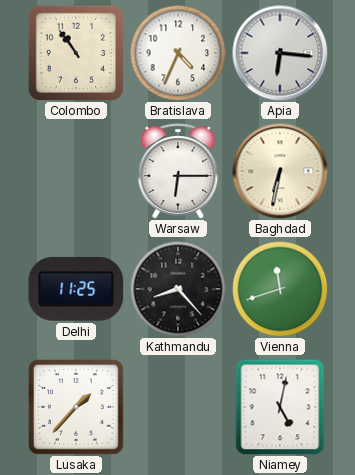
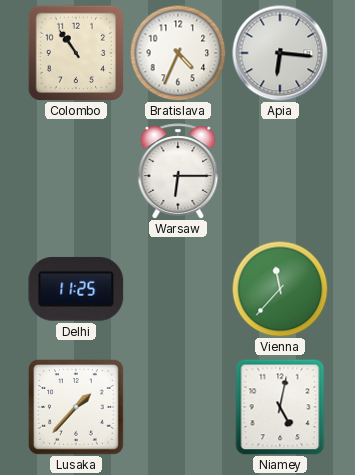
Baghdad: 6:32 -> none (280, 171)
Kathmandu: 8:23 -> none (178, 289)
Vienna: 11:42 -> 11:37 (280, 289)
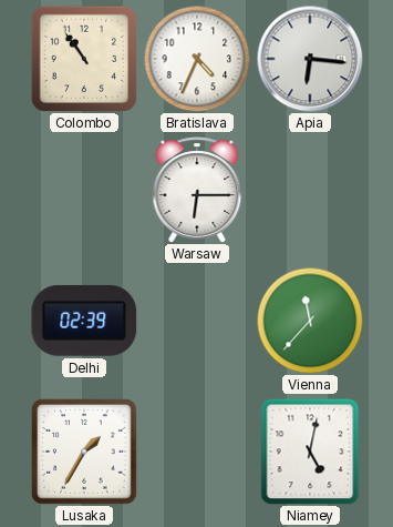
Delhi: 11:25 -> 02:39 (84, 321)
Lusaka: 1:37 -> 1:35 (85, 453)
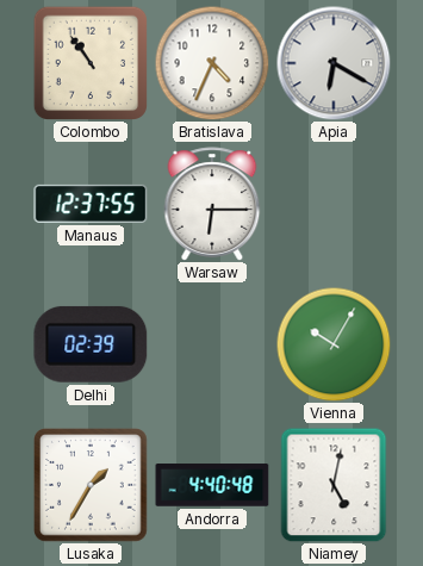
Apia: 6:16 -> 6:20 (334, 63)
Manaus: none -> 12:37 (91, 204)
Vienna: 11:37 -> 10:05 (334, 344)
Andorra: none -> 4:40 (212, 485)
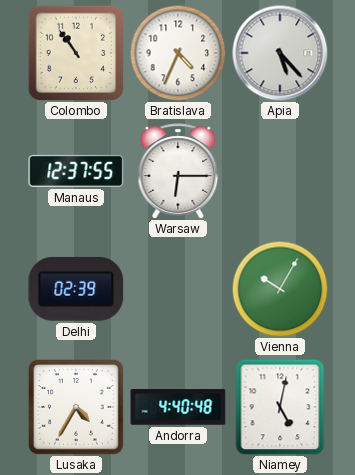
Apia: 6:20 -> 5:23 (280, 53)
Lusaka: 1:35 -> 4:35 (77, 408)
